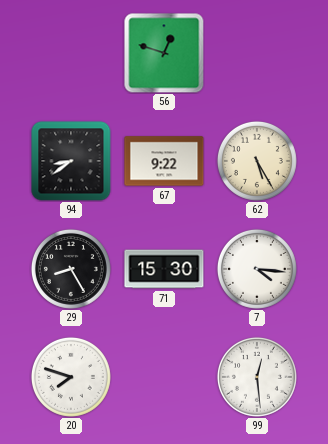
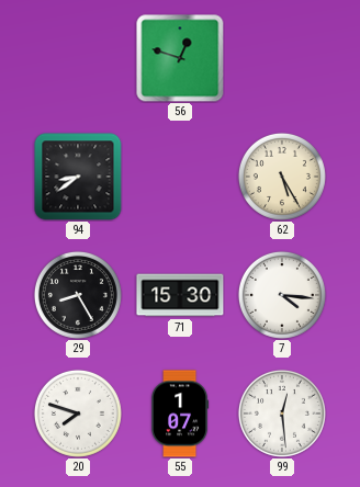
67: 9:22 -> none (164, 161)
55: none -> 1:07 (180, 414)
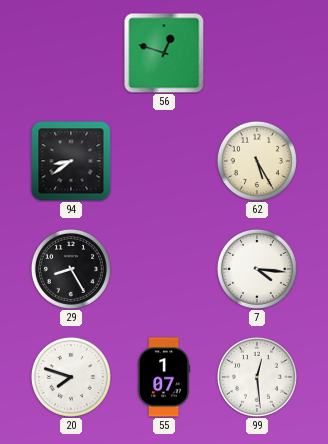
71: 15:30 -> none (180, 295)
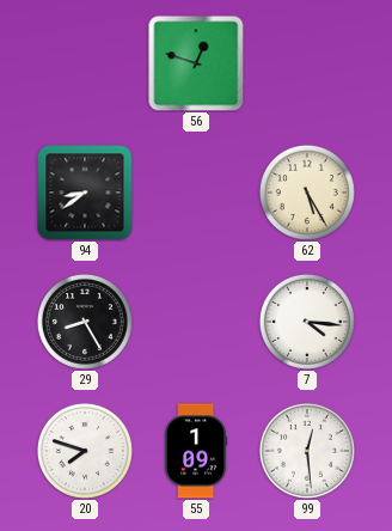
55: 1:07 -> 1:09 (196, 451)
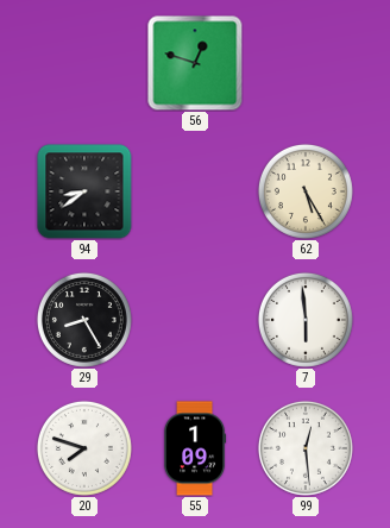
7: 4:16 -> 5:59 (306, 320)
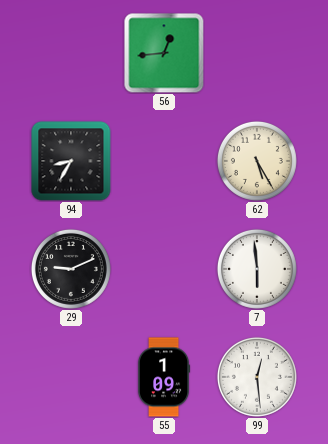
56: 12:48 -> 12:44 (164, 53)
94: 8:39 -> 8:35 (71, 161)
29: 8:25 -> 9:11 (71, 269)
20: 7:48 -> none (84, 448)
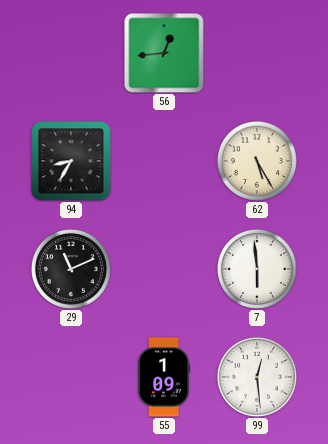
29: 9:11 -> 11:11 (71, 269)
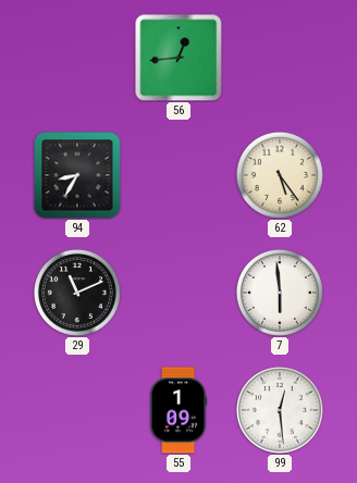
62: 5:25 -> 5:24 (280, 175)
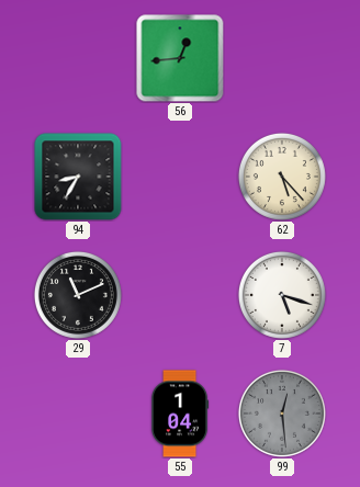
62: 5:24 -> 5:23 (282, 177)
7: 5:59 -> 5:18 (282, 295)
55: 1:09 -> 1:04 (180, 414)
99 dial: white -> grey (282, 414)
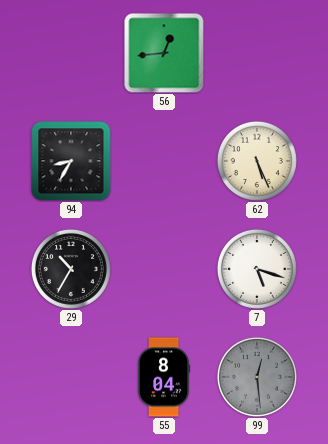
62: 5:23 -> 5:26 (257, 161)
29: 11:11 -> 10:35 (71, 269)
55: 1:04 -> 8:04 (164, 377)
